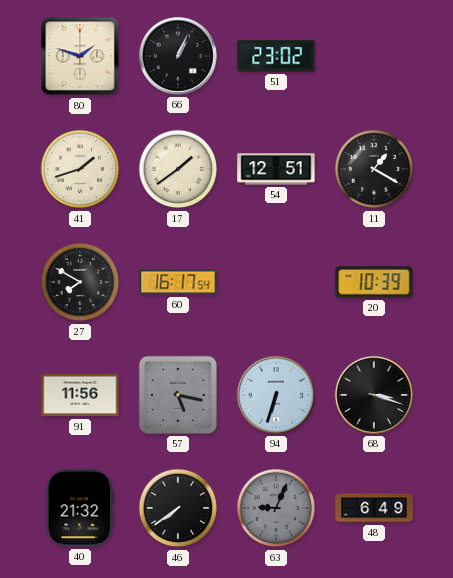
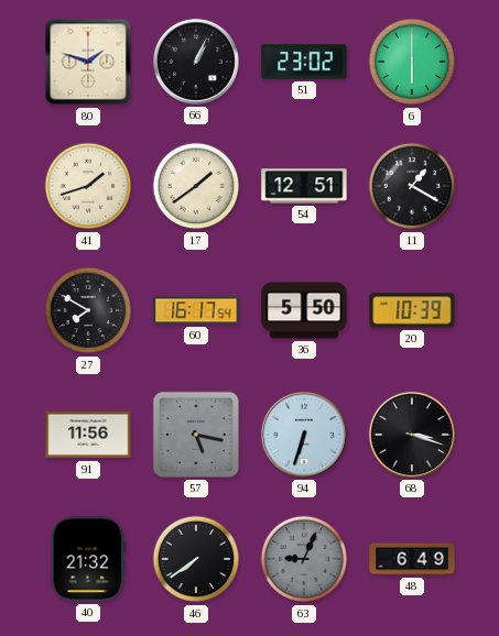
6: none -> 6:00 (412, 62)
36: none -> 5:50 (304, 310)
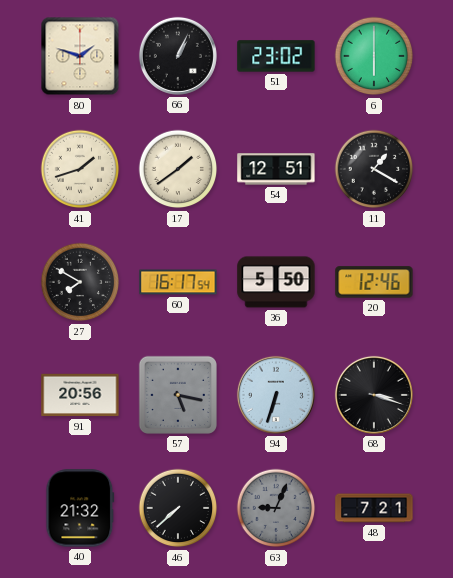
20: 10:39 -> 12:46 (374, 282)
91: 11:56 -> 20:56 (80, 395)
46: 7:39 -> 7:38 (178, 508)
48: 6:49 -> 7:21 (374, 508)
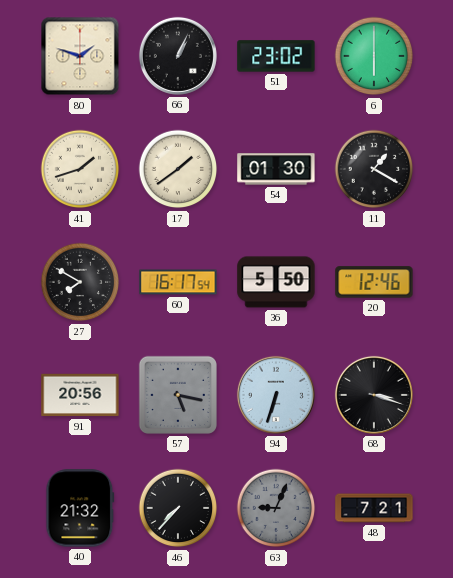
54: 12:51 -> 01:30 (276, 169)
46: 7:38 -> 7:37 (178, 508)
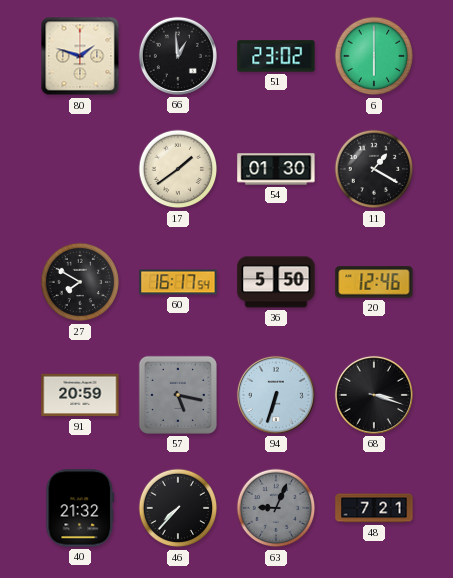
66: 1:04 -> 12:59 (178, 56)
41: 1:42 -> none (80, 169)
91: 20:56 -> 20:59 (80, 395)
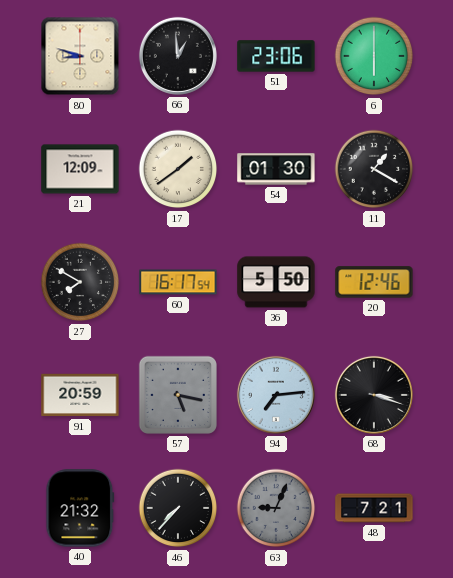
80: 1:48 -> 8:48 (80, 56)
51: 23:02 -> 23:06 (276, 56)
21: none -> 12:09 (80, 169)
94: 6:33 -> 7:14 (276, 395)
